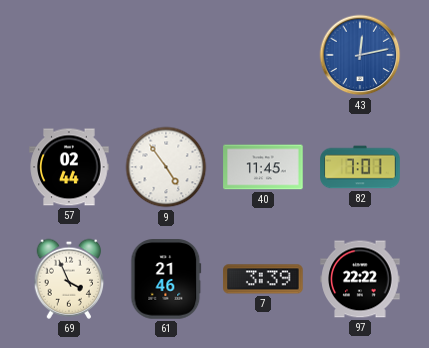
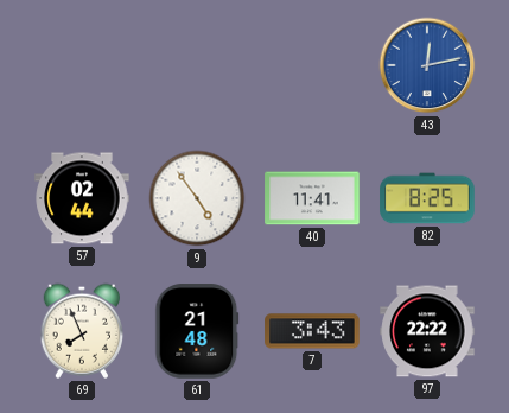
40: 11:45 -> 11:41 (312, 198)
82: 7:01 -> 8:25 (427, 198)
69: 3:56 -> 7:56 (82, 331)
61: 21:46 -> 21:48 (197, 331)
7: 3:39 -> 3:43 (312, 331)
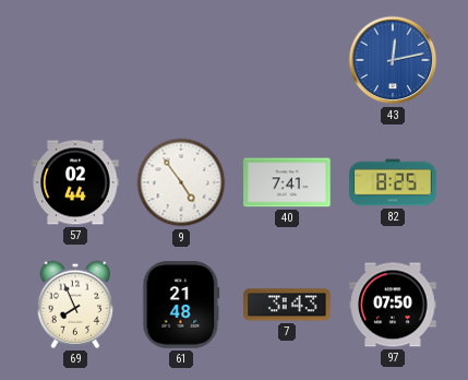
40: 11:41 -> 7:41 (287, 182)
97: 22:22 -> 07:50 (393, 305)
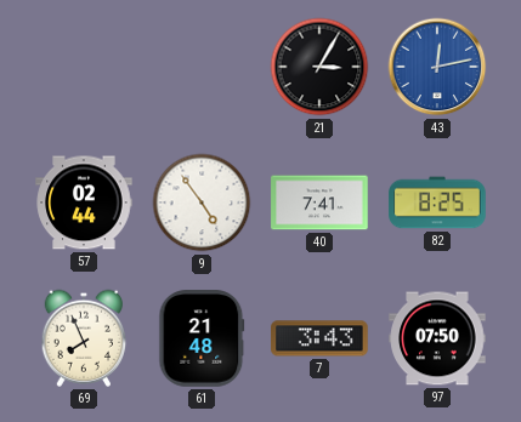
21: none -> 3:05 (319, 67)
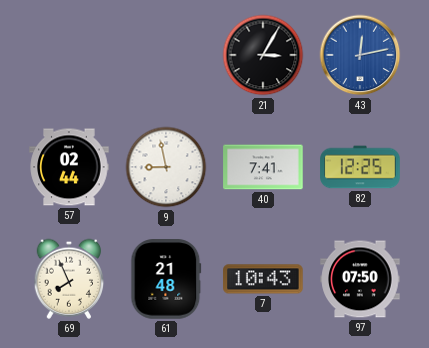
9: 4:54 -> 8:58 (166, 167)
82: 8:25 -> 12:25 (360, 167)
7: 3:43 -> 10:43 (263, 279)
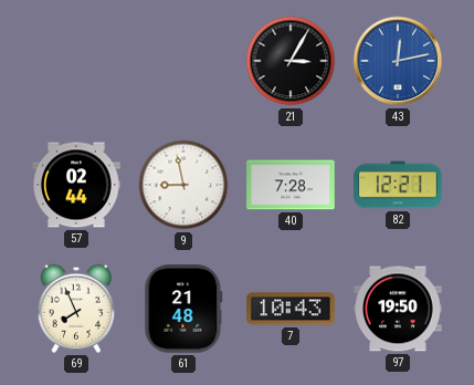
40: 7:41 -> 7:28 (291, 185)
82: 12:25 -> 12:21 (398, 185)
97: 07:50 -> 19:50 (398, 309)
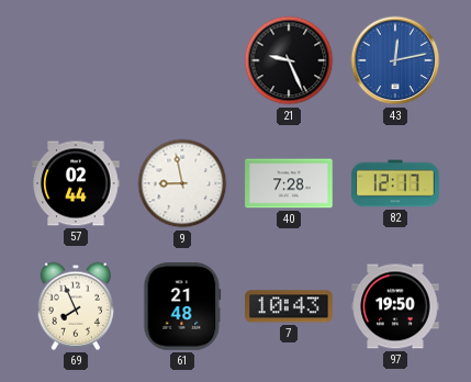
21: 3:05 -> 9:26 (289, 60)
82: 12:21 -> 12:17 (395, 183)
